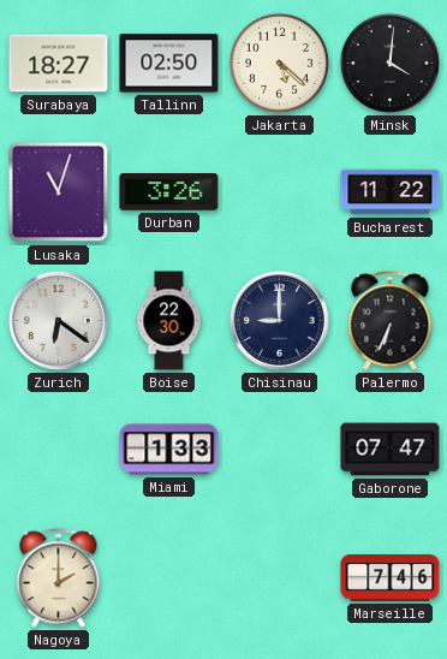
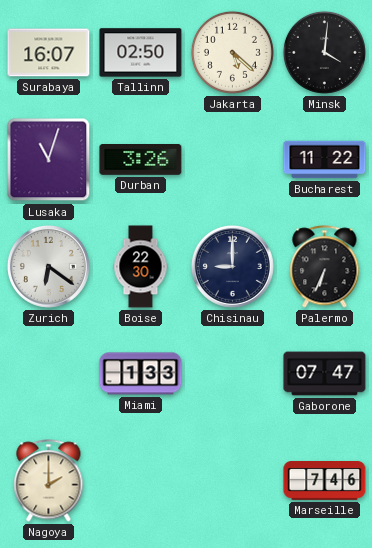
Surabaya: 18:27 -> 16:07 (49, 53)
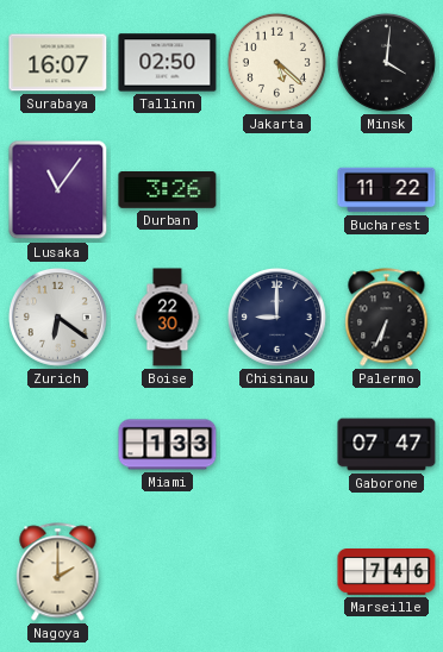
Lusaka: 11:03 -> 11:06 (58, 190)
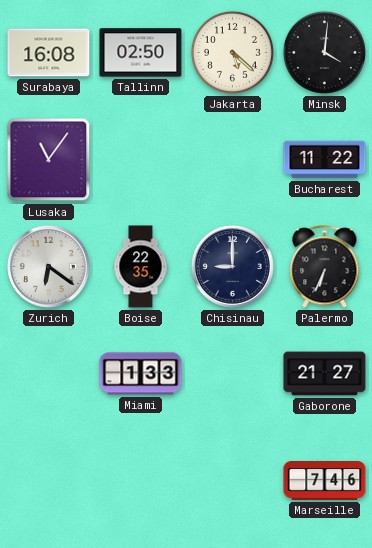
Surabaya: 16:07 -> 16:08 (49, 53)
Durban: 3:26 -> none (168, 190)
Boise: 22:30 -> 22:35 (141, 267)
Gaborone: 07:47 -> 21:27 (325, 374)
Nagoya: 2:00 -> none (58, 572)
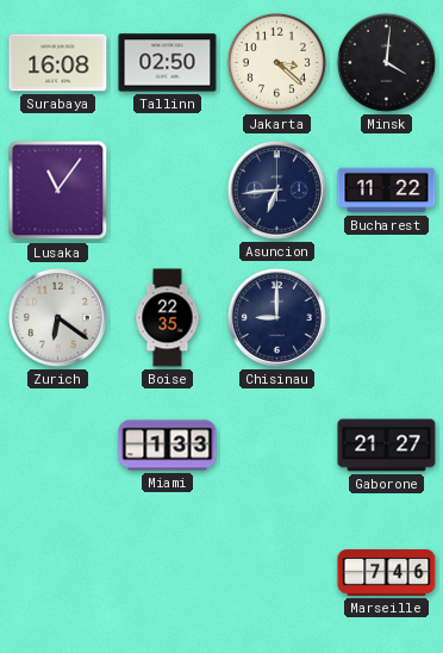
Jakarta: 5:22 -> 3:22 (276, 62)
Asuncion: none -> 6:44 (277, 191)
Palermo: 6:34 -> none (325, 267)
